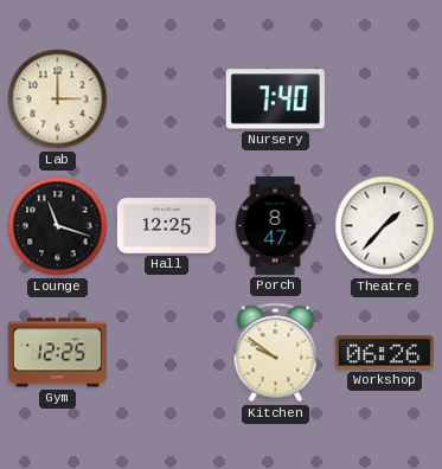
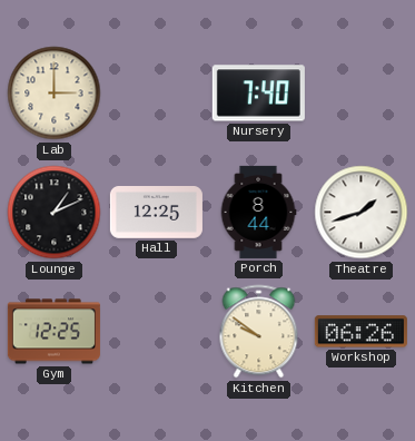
Lounge: 11:18 -> 1:11 (55, 213)
Porch: 8:47 -> 8:44 (258, 212)
Theatre: 1:37 -> 1:42 (362, 213)
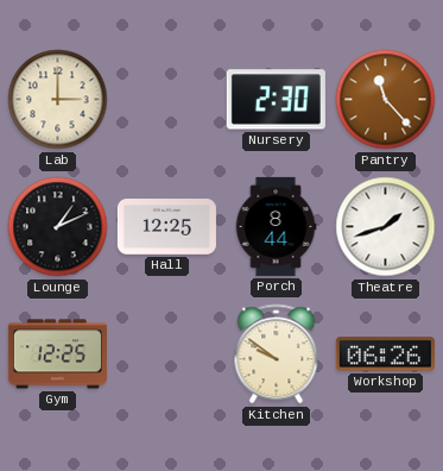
Nursery: 7:40 -> 2:30 (276, 100)
Pantry: none -> 11:23 (386, 100)
